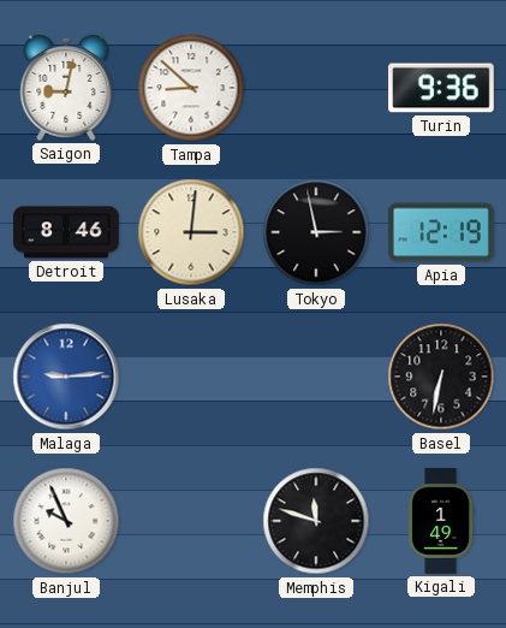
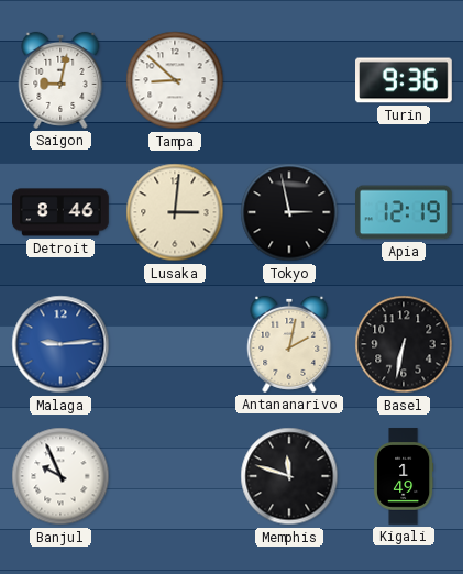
Antananarivo: none -> 2:02 (289, 344)
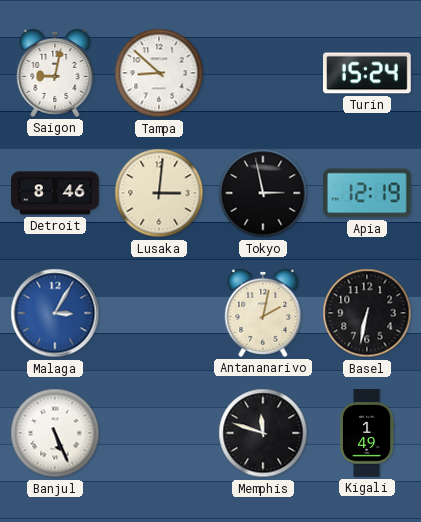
Turin: 9:36 -> 15:24 (368, 73)
Malaga: 9:14 -> 3:05 (55, 313)
Banjul: 9:56 -> 5:26 (55, 433)
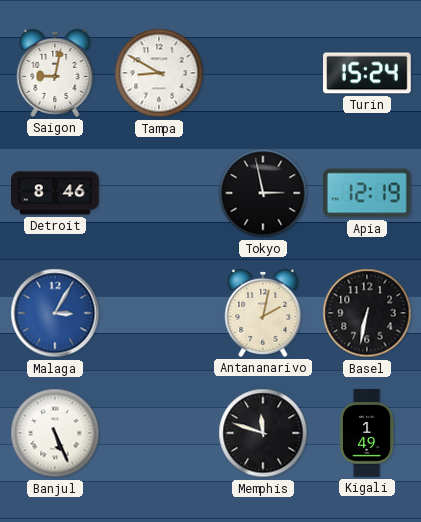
Tampa: 8:52 -> 8:50 (159, 73)
Lusaka: 3:01 -> none (159, 193)
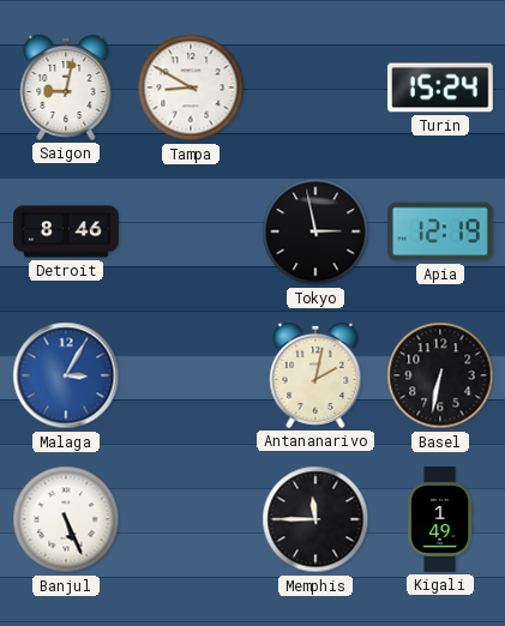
Memphis: 11:48 -> 11:45 (315, 519)
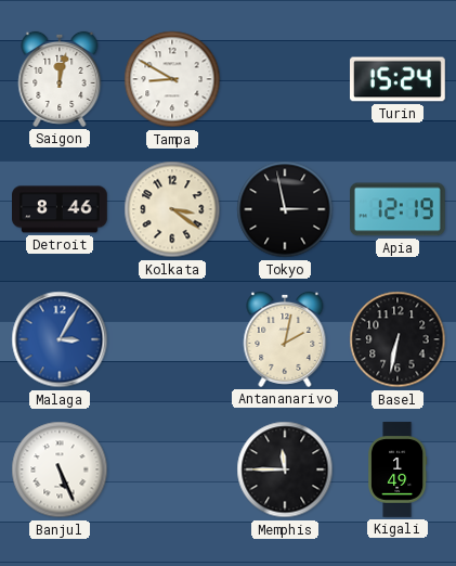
Saigon: 9:02 -> 12:02 (60, 79)
Kolkata: none -> 3:21 (172, 209)
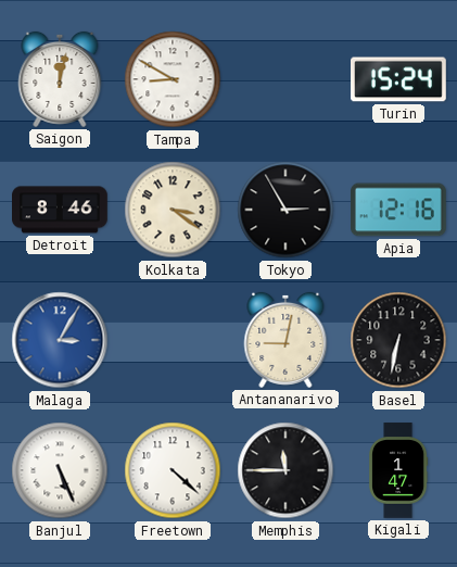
Tokyo: 2:58 -> 2:55 (285, 210)
Apia: 12:19 -> 12:16 (399, 210)
Antananarivo: 2:02 -> 9:02 (285, 340)
Freetown: none -> 4:22 (173, 470)
Kigali: 1:49 -> 1:47 (399, 470)
